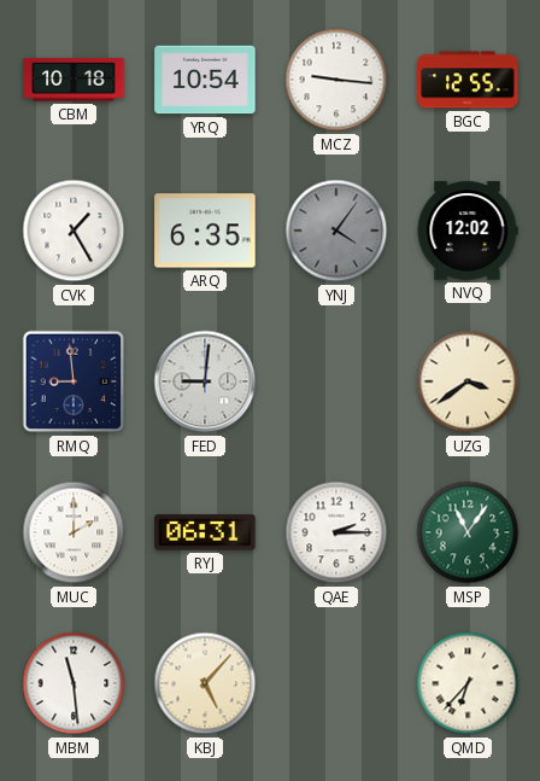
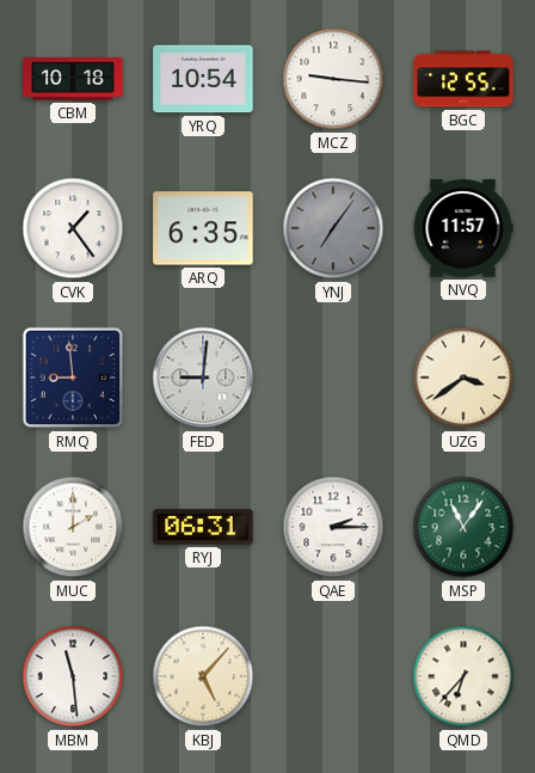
CVK: 1:25 -> 1:24 (73, 228)
YNJ: 4:06 -> 7:06 (333, 228)
NVQ: 12:02 -> 11:57 (463, 228)
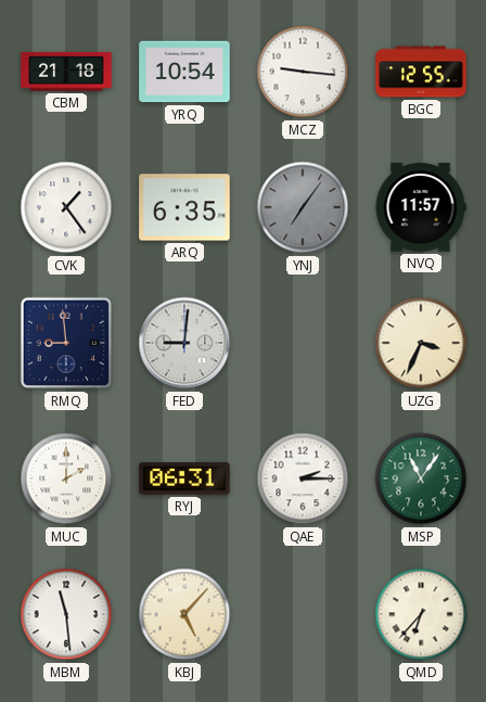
CBM: 10:18 -> 21:18 (66, 72)
UZG: 3:39 -> 3:34 (421, 343)
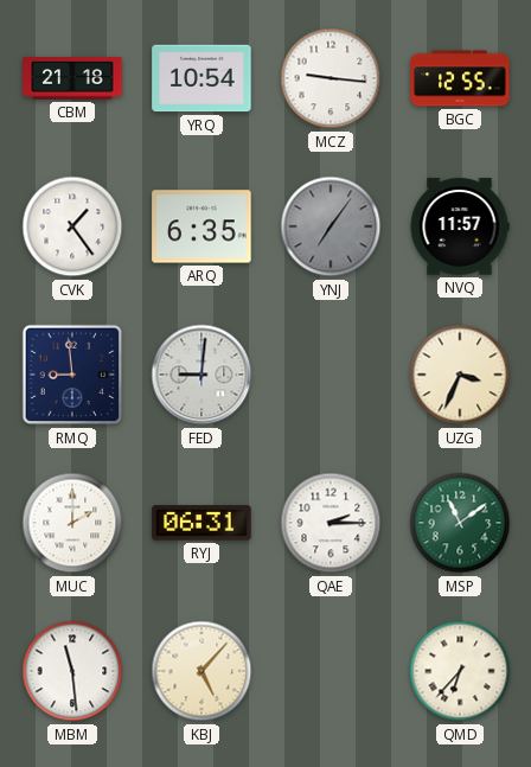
MSP: 11:06 -> 11:09 (460, 523)
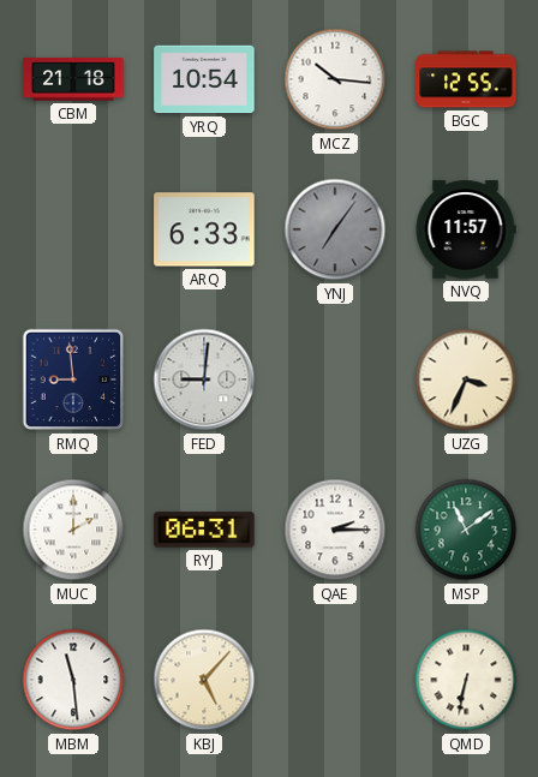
MCZ: 9:16 -> 10:16 (335, 79)
CVK: 1:24 -> none (72, 226)
ARQ: 6:35 -> 6:33 (204, 229)
QMD: 6:37 -> 6:32 (466, 680)
